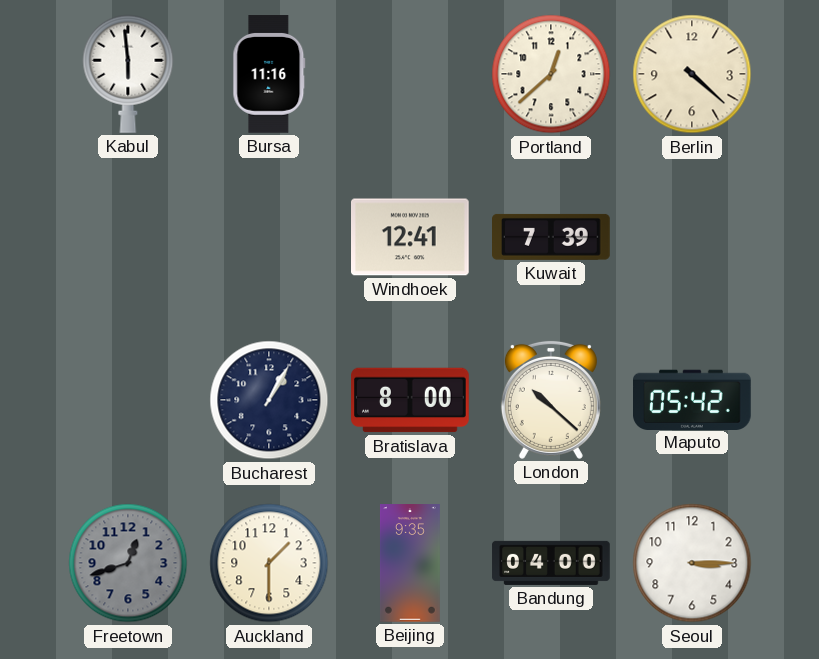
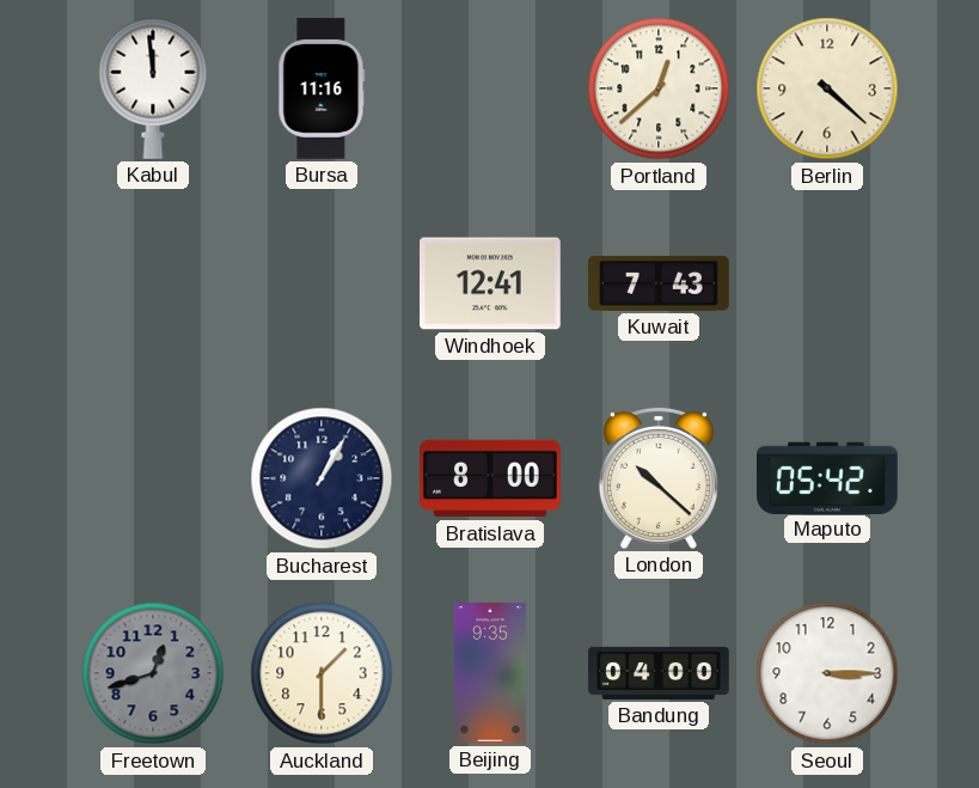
Kabul: 5:59 -> 11:59 (153, 88)
Kuwait: 7:39 -> 7:43 (660, 283)
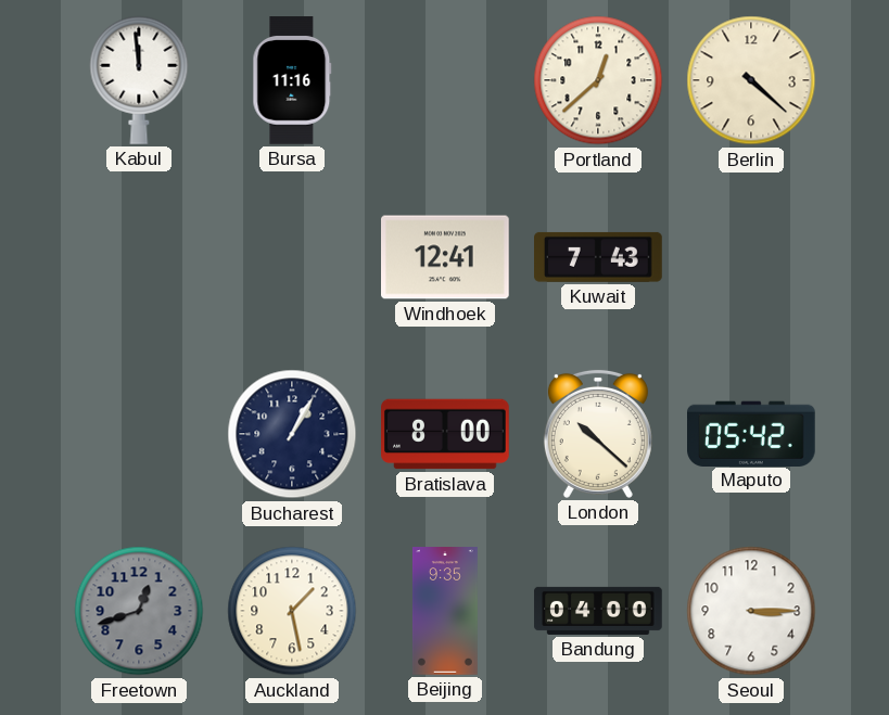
Auckland: 1:30 -> 1:28 (292, 611)
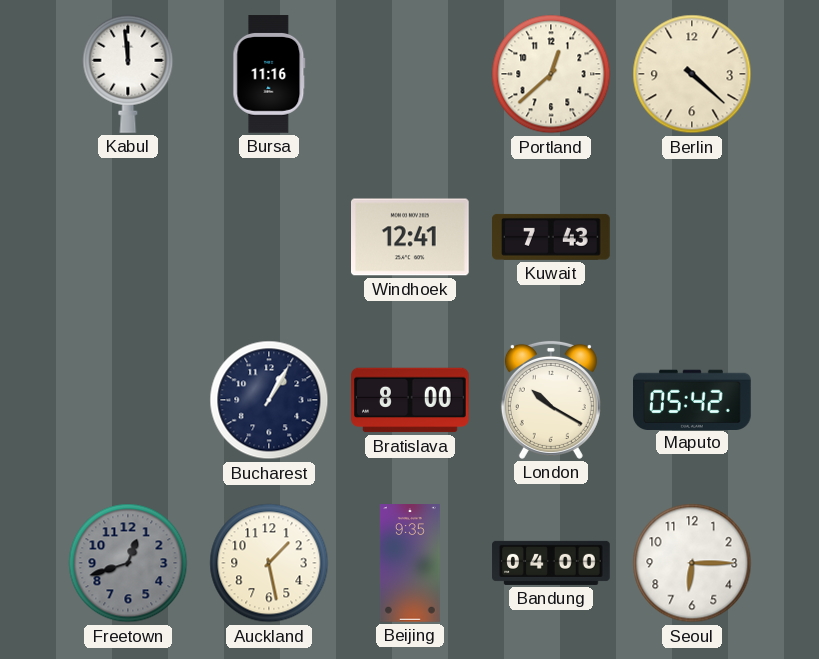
London: 10:22 -> 10:20 (551, 400)
Seoul: 3:15 -> 6:15 (692, 563)
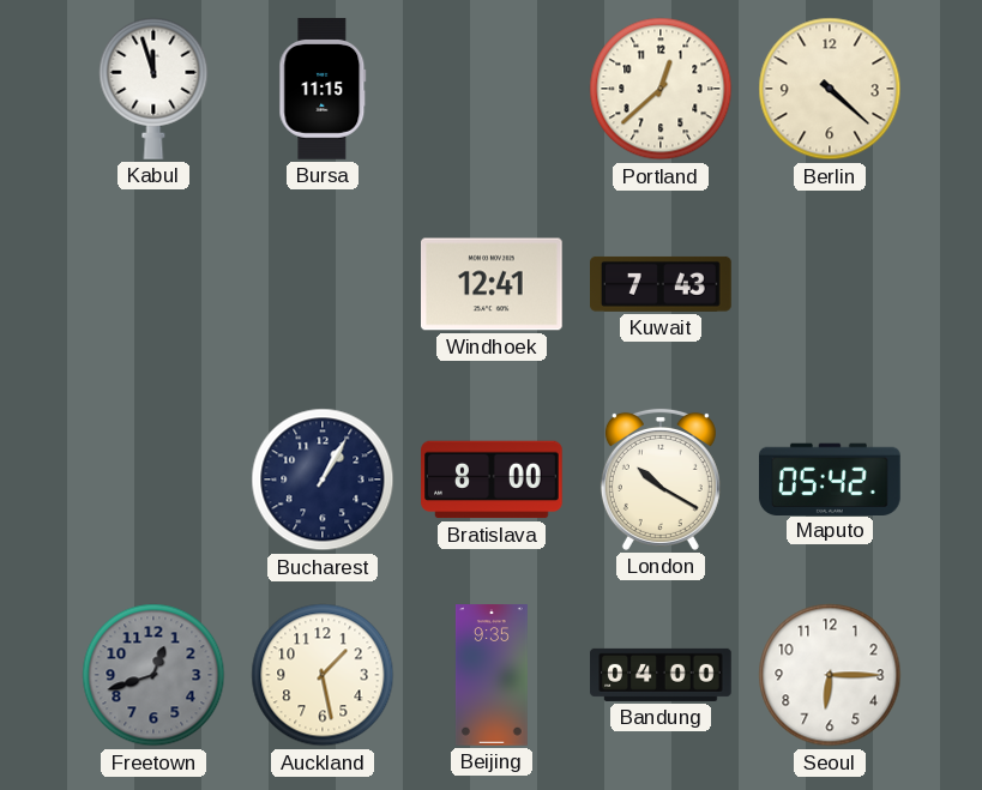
Kabul: 11:59 -> 11:57 (153, 89)
Bursa: 11:16 -> 11:15 (323, 89)
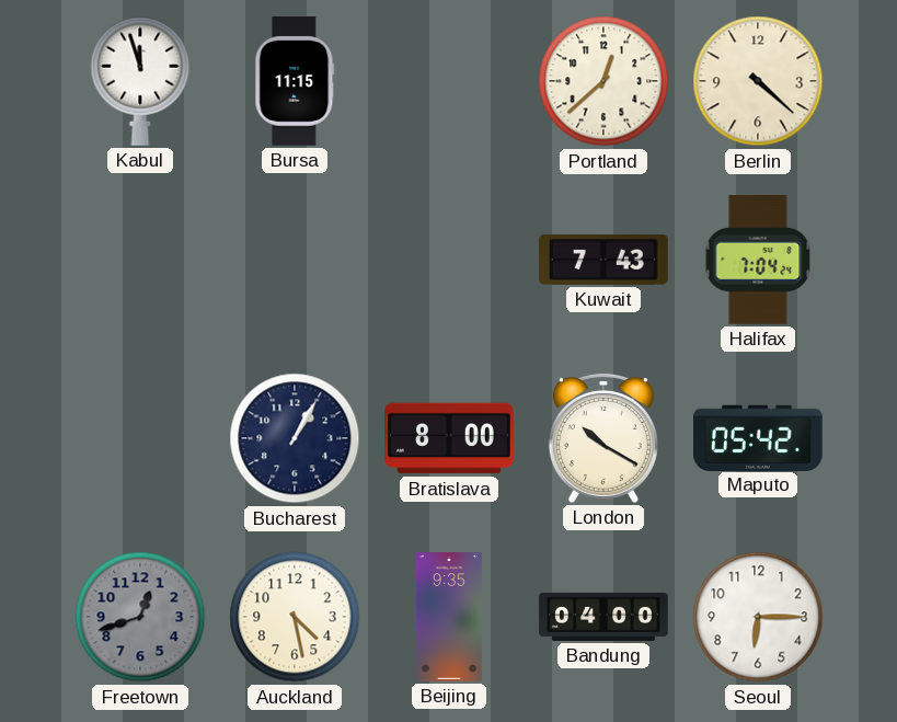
Windhoek: 12:41 -> none (493, 284)
Halifax: none -> 7:04 (758, 261)
Auckland: 1:28 -> 4:28 (295, 617)
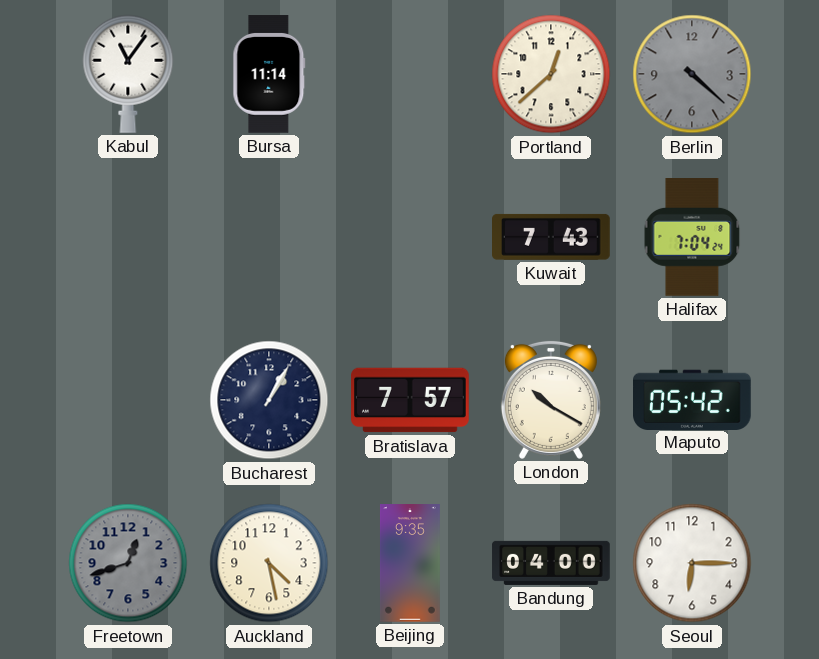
Kabul: 11:57 -> 11:06 (128, 74)
Bursa: 11:15 -> 11:14 (269, 74)
Berlin dial: cream -> grey (692, 74)
Bratislava: 8:00 -> 7:57 (410, 400)
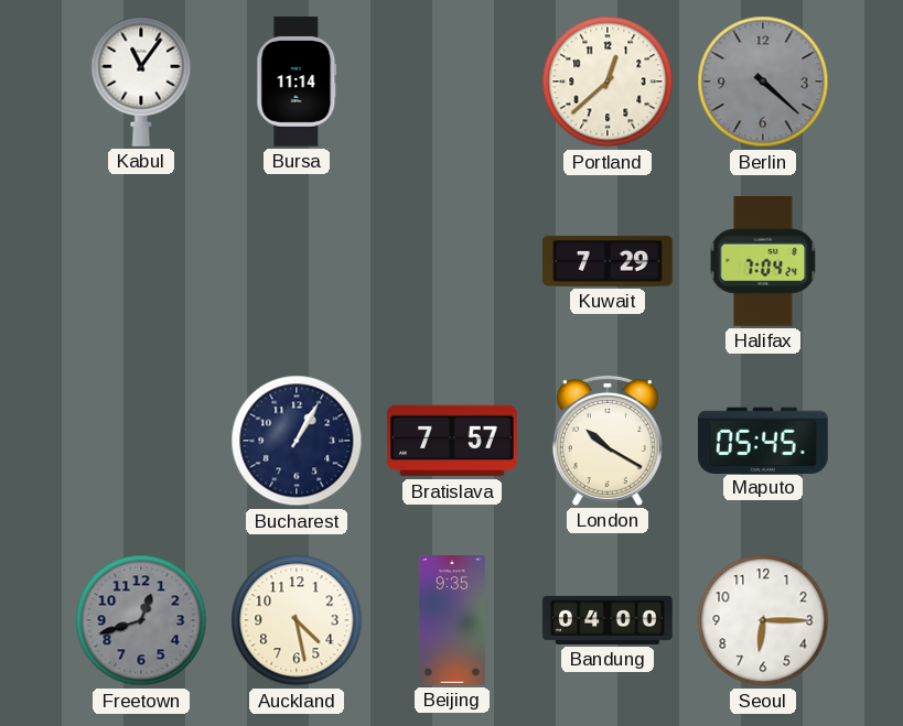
Kuwait: 7:43 -> 7:29 (609, 261)
Maputo: 05:42 -> 05:45 (764, 440)
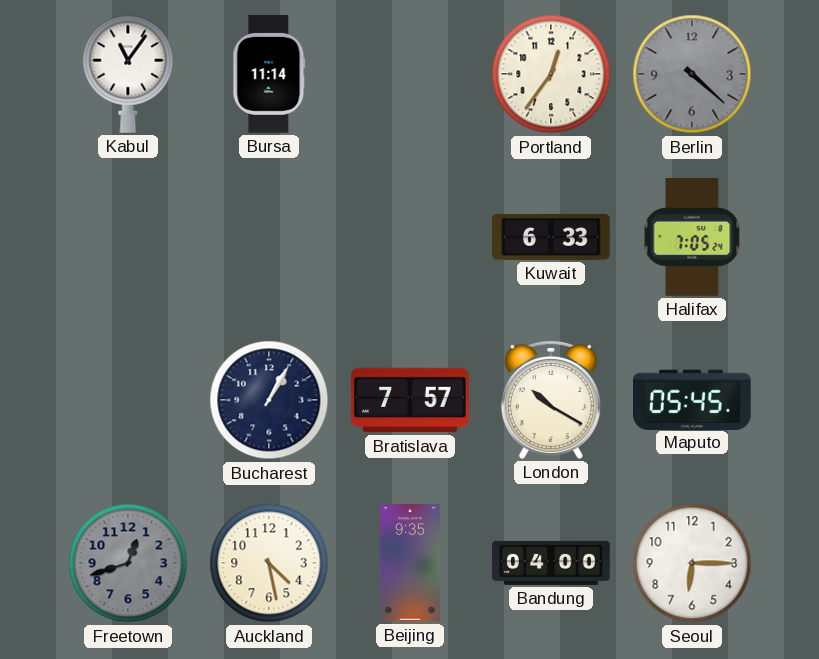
Portland: 12:38 -> 12:36 (551, 74)
Kuwait: 7:29 -> 6:33 (552, 237)
Halifax: 7:04 -> 7:05 (692, 238)
